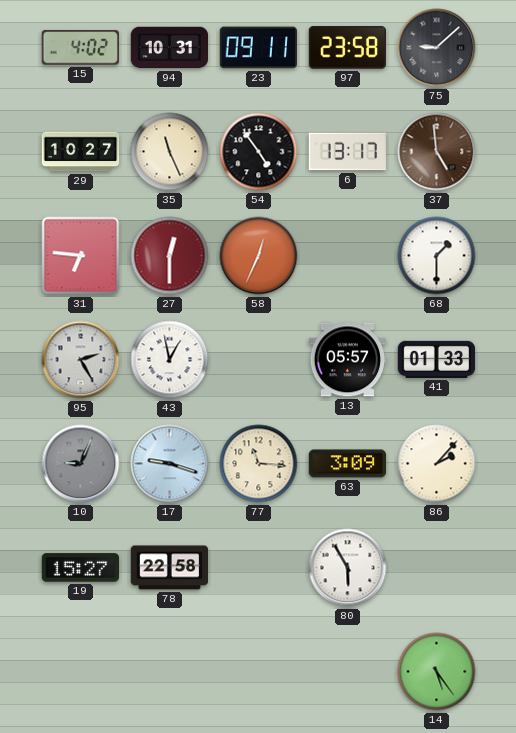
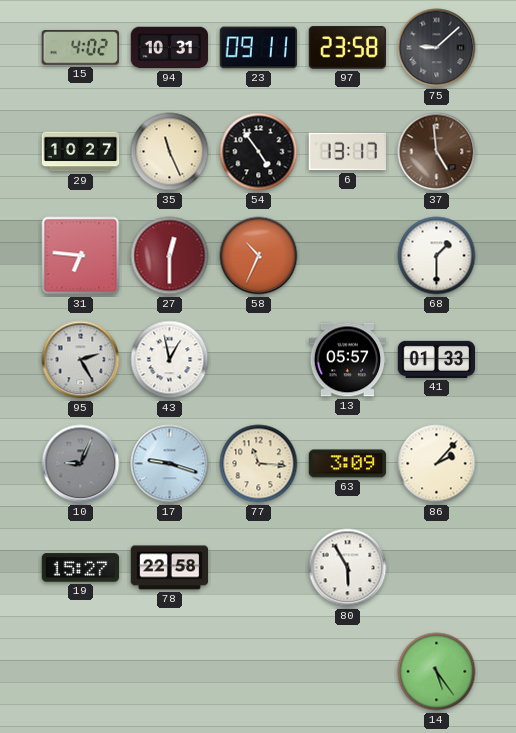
58: 12:34 -> 10:34 (259, 256)
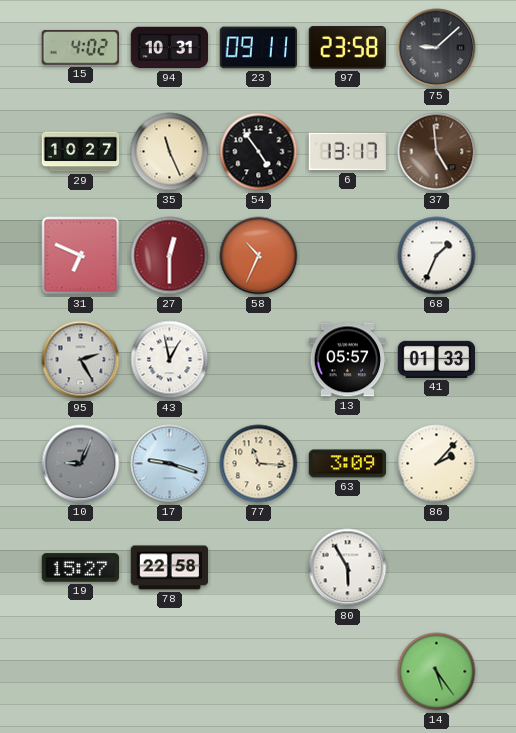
31: 6:46 -> 6:49 (81, 256)
68: 1:30 -> 1:34 (437, 256)
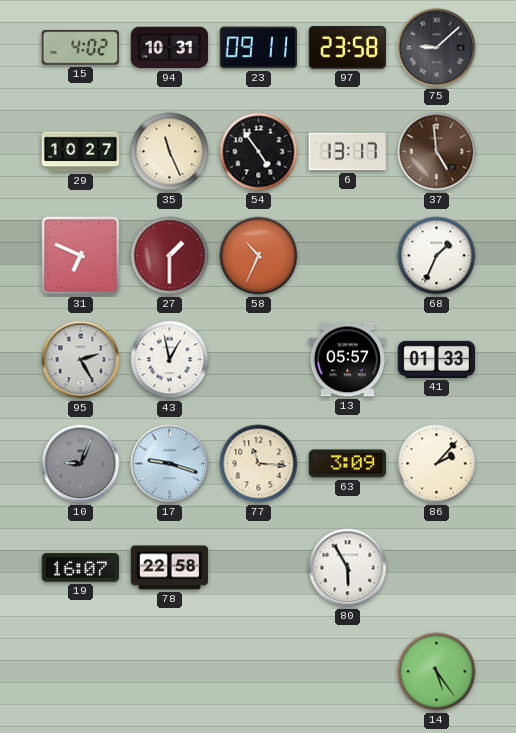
27: 12:30 -> 1:30 (170, 256)
19: 15:27 -> 16:07 (81, 568)
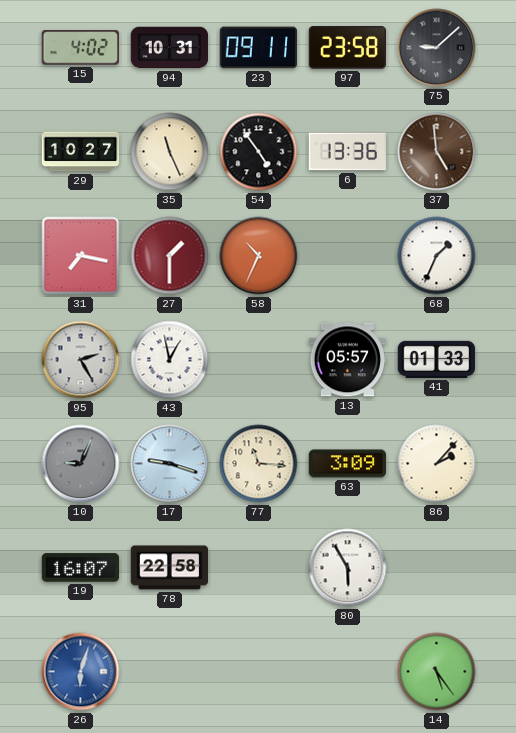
6: 13:17 -> 13:36 (347, 152)
31: 6:49 -> 7:17 (81, 256)
26: none -> 6:03 (81, 672)
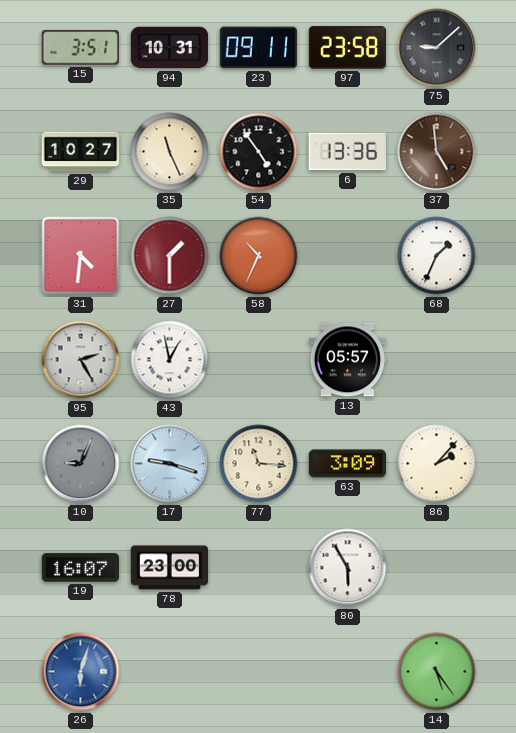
15: 4:02 -> 3:51 (80, 48)
31: 7:17 -> 4:31 (81, 256)
41: 01:33 -> none (437, 359)
78: 22:58 -> 23:00 (170, 568)
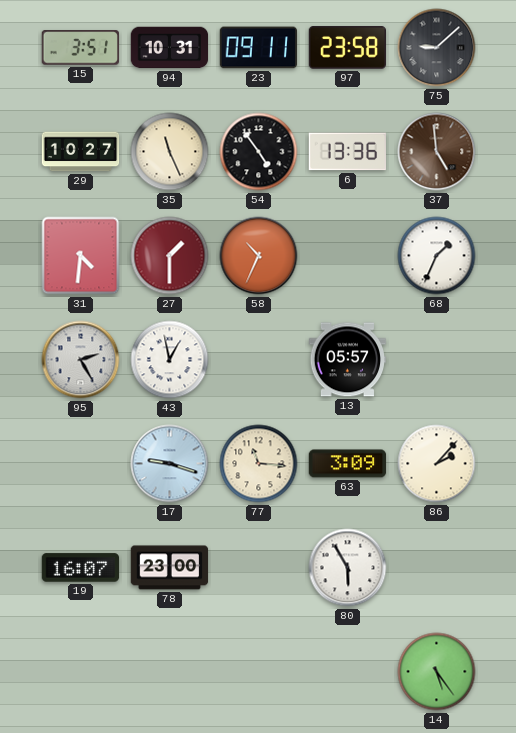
10: 9:04 -> none (81, 464)
26: 6:03 -> none (81, 672)
